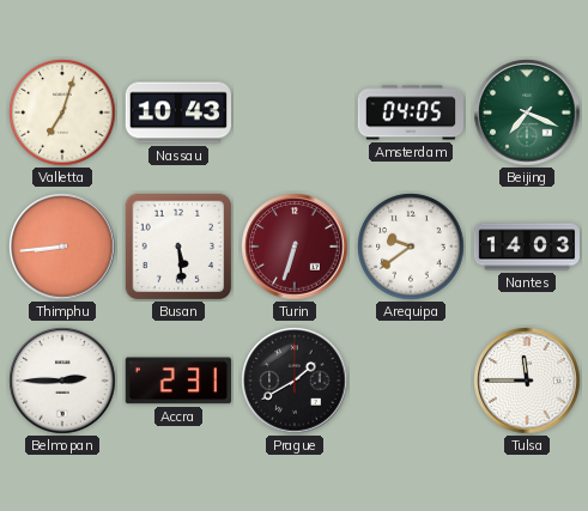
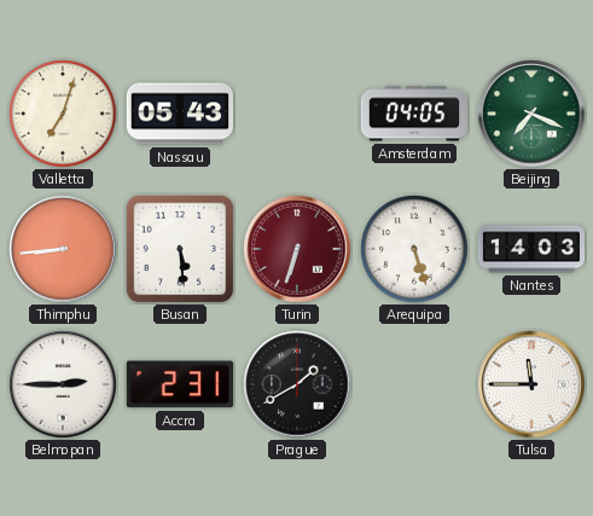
Nassau: 10:43 -> 05:43 (179, 114)
Arequipa: 9:39 -> 5:27 (414, 249)
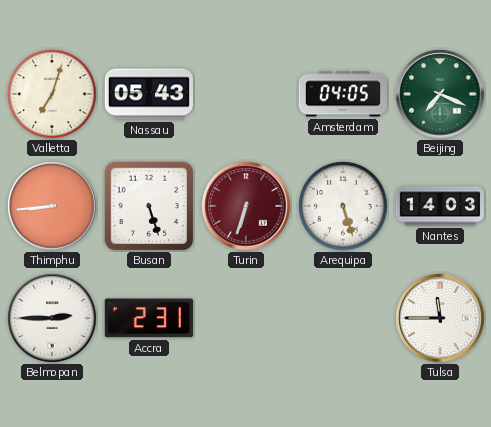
Busan: 5:29 -> 5:27 (149, 206)
Prague: 1:40 -> none (297, 384)
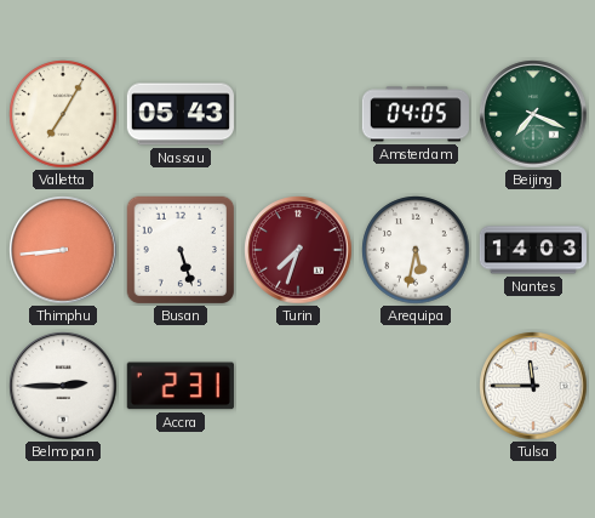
Valletta: 7:03 -> 7:05 (63, 114)
Turin: 6:33 -> 7:33 (298, 250)
Arequipa: 5:27 -> 5:32 (416, 250)
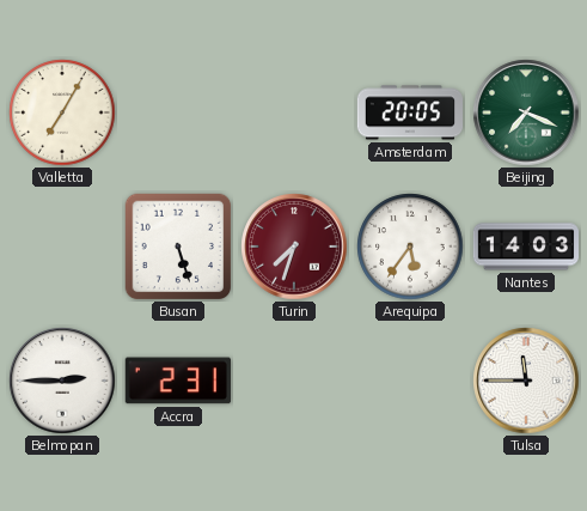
Nassau: 05:43 -> none (179, 114)
Amsterdam: 04:05 -> 20:05 (409, 112)
Thimphu: 8:44 -> none (63, 250)
Arequipa: 5:32 -> 5:36 (410, 247)
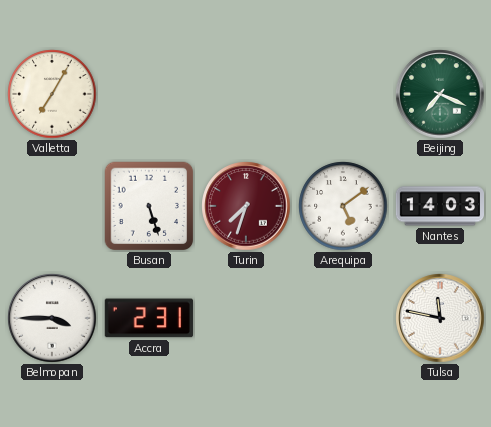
Amsterdam: 20:05 -> none (409, 112)
Arequipa: 5:36 -> 5:09 (343, 206)
Belmopan: 2:45 -> 3:45 (52, 318)
Tulsa: 11:45 -> 11:47 (440, 318)
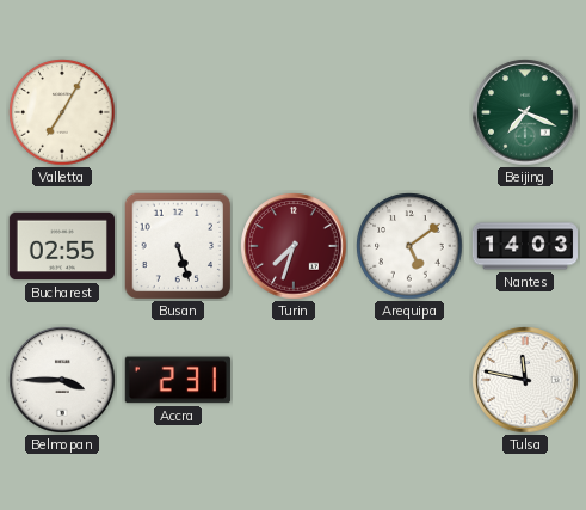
Bucharest: none -> 02:55 (61, 246)
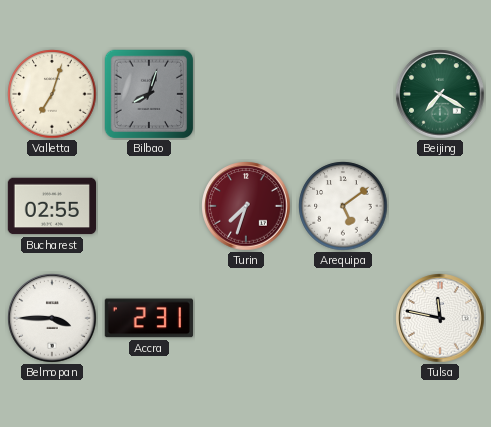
Valletta: 7:05 -> 7:03 (52, 94)
Bilbao: none -> 8:03 (149, 94)
Beijing: 7:19 -> 7:20 (440, 94)
Busan: 5:27 -> none (178, 246)
Nantes: 14:03 -> none (524, 246)
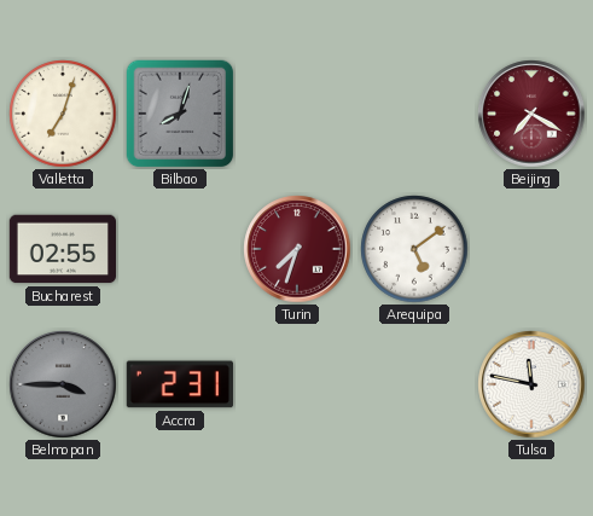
Beijing dial: green -> burgundy (531, 114)
Belmopan dial: white -> grey (63, 384)
